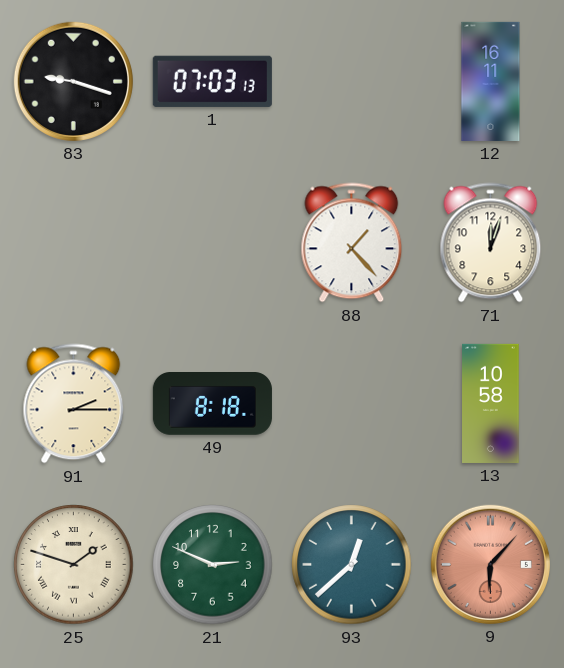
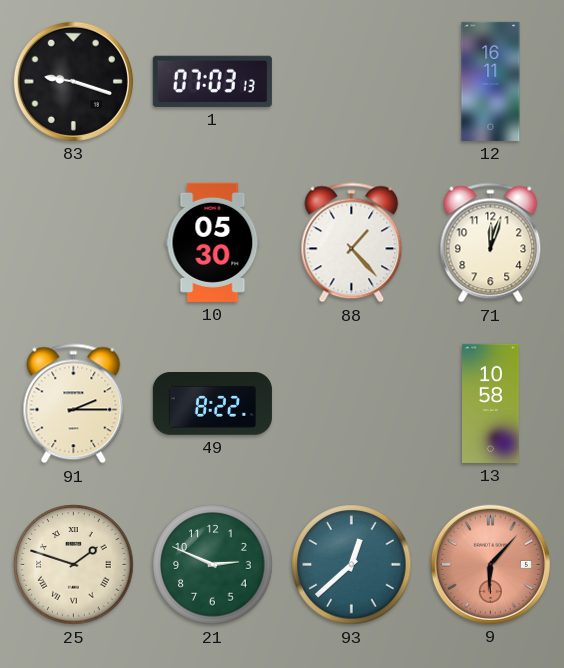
10: none -> 05:30 (213, 242)
49: 8:18 -> 8:22 (212, 404)
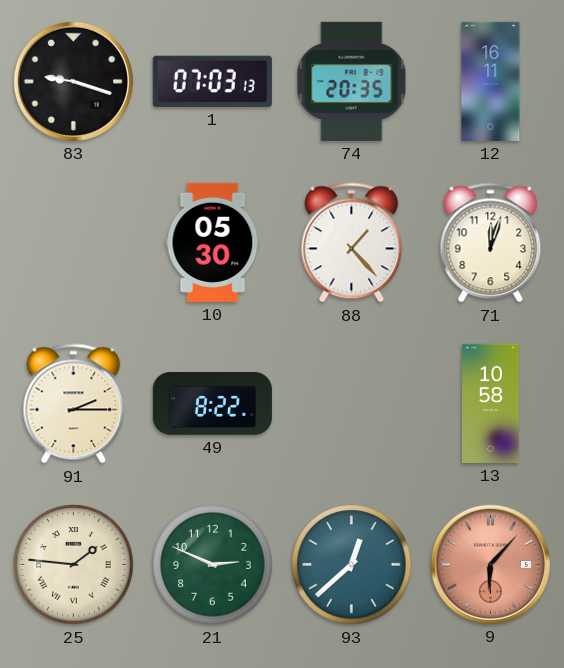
74: none -> 20:35 (352, 81)
25: 1:48 -> 1:46 (74, 565)
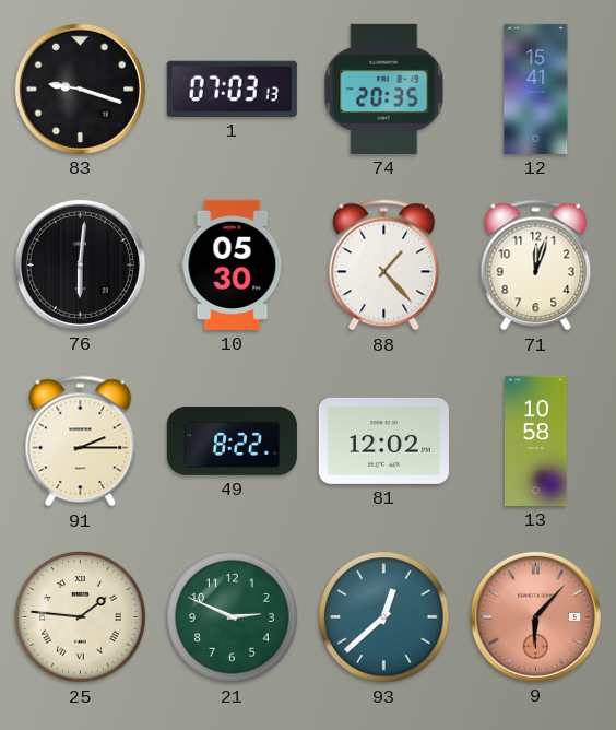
12: 16:11 -> 15:41 (536, 89)
76: none -> 6:01 (80, 264)
81: none -> 12:02 (383, 440)
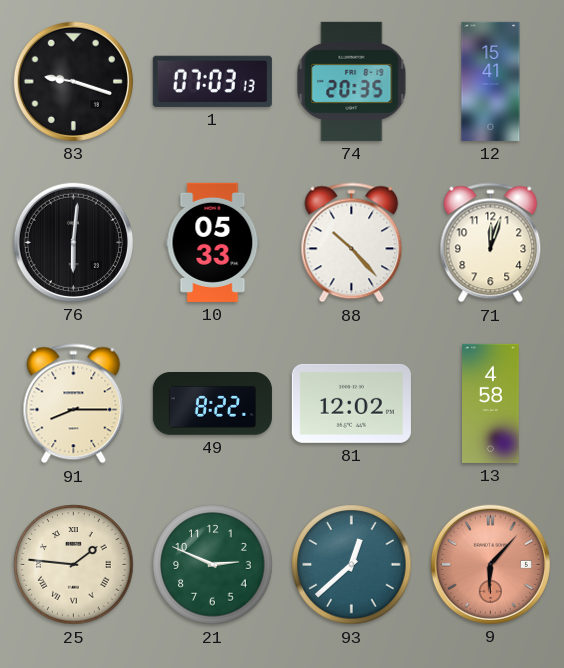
10: 05:30 -> 05:33 (213, 242)
88: 1:23 -> 10:23 (352, 243)
91: 2:15 -> 8:15 (74, 404)
13: 10:58 -> 4:58 (491, 403)
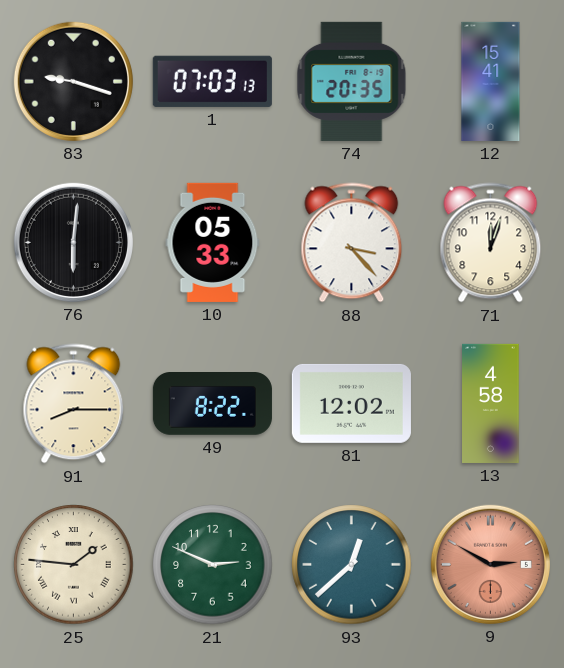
88: 10:23 -> 3:23 (352, 243)
9: 6:07 -> 2:50 (490, 564)
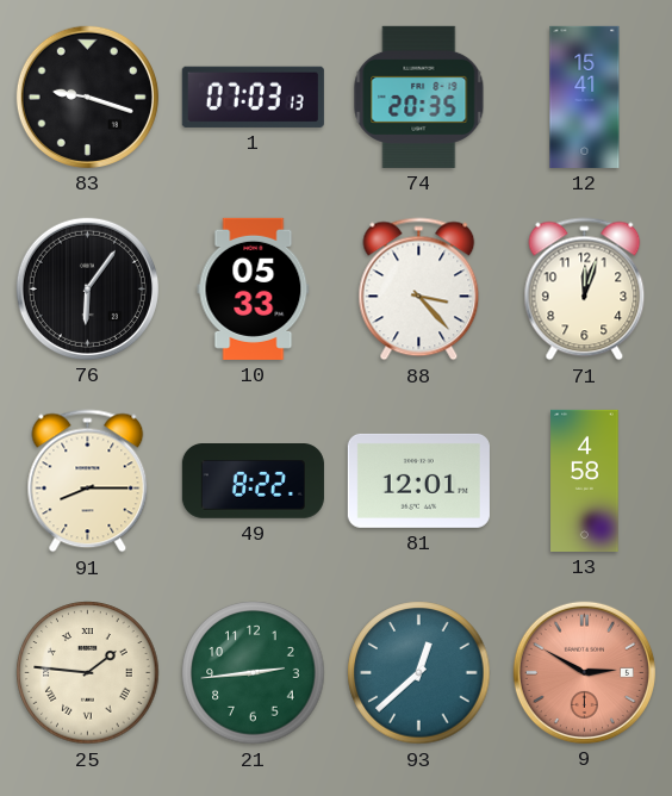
76: 6:01 -> 6:06 (87, 288)
81: 12:02 -> 12:01 (418, 480)
21: 2:49 -> 2:44 (254, 673)
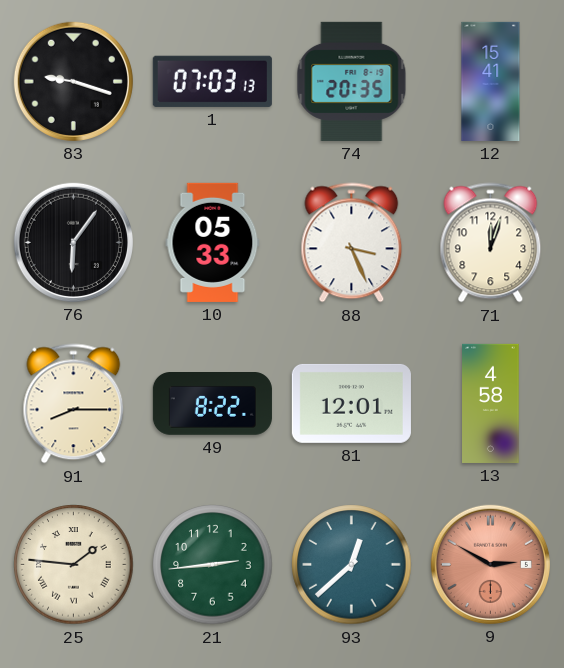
88: 3:23 -> 3:26 (352, 243)
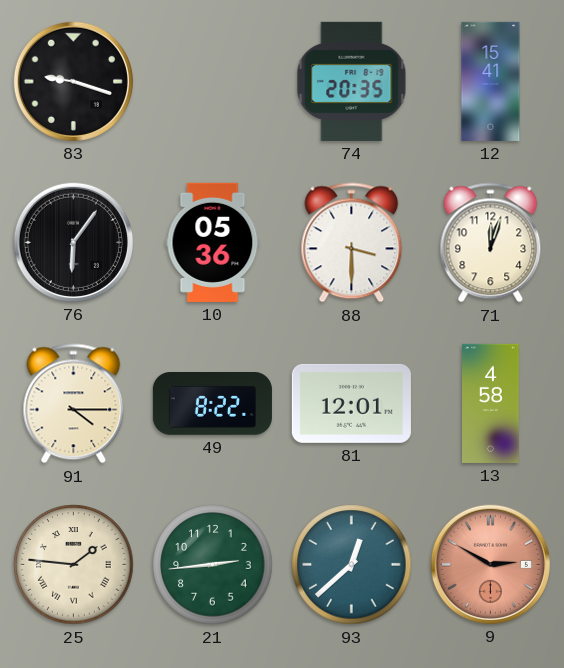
1: 07:03 -> none (212, 81)
10: 05:33 -> 05:36 (213, 242)
88: 3:26 -> 3:30 (352, 243)
91: 8:15 -> 4:15 (74, 404)
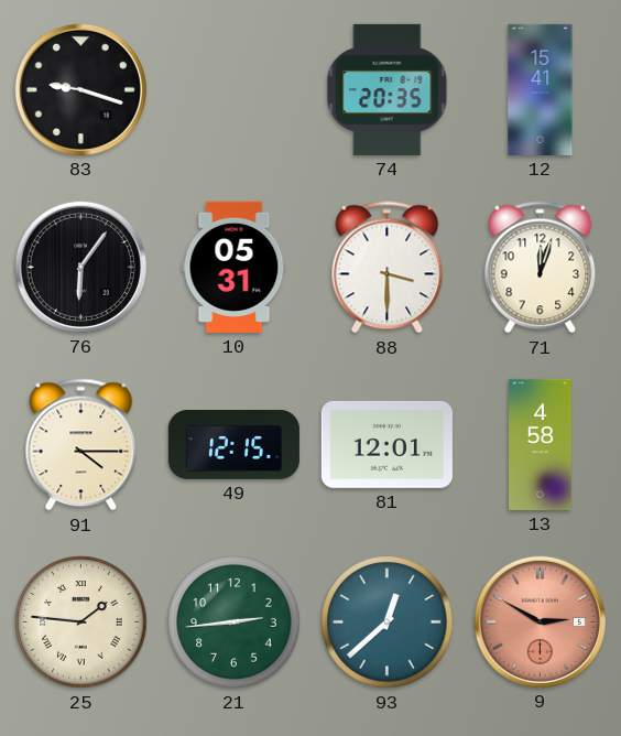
10: 05:36 -> 05:31 (235, 267)
49: 8:22 -> 12:15 (233, 445)
